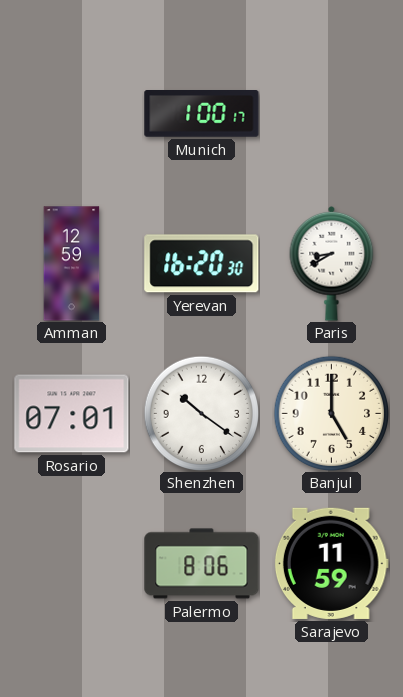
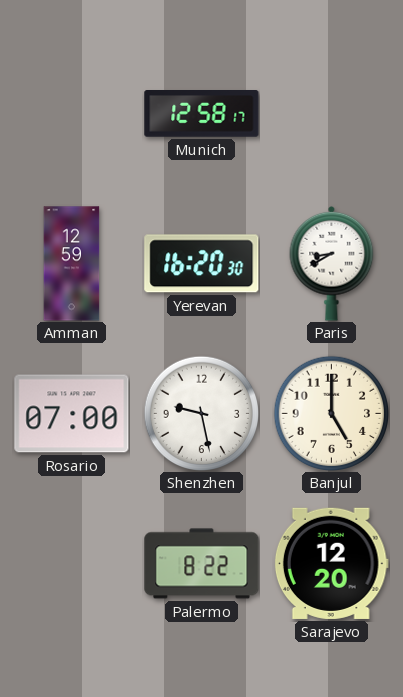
Munich: 1:00 -> 12:58 (202, 114)
Rosario: 07:01 -> 07:00 (72, 414)
Shenzhen: 10:21 -> 9:28 (201, 413)
Palermo: 8:06 -> 8:22 (202, 564)
Sarajevo: 11:59 -> 12:20 (331, 563)
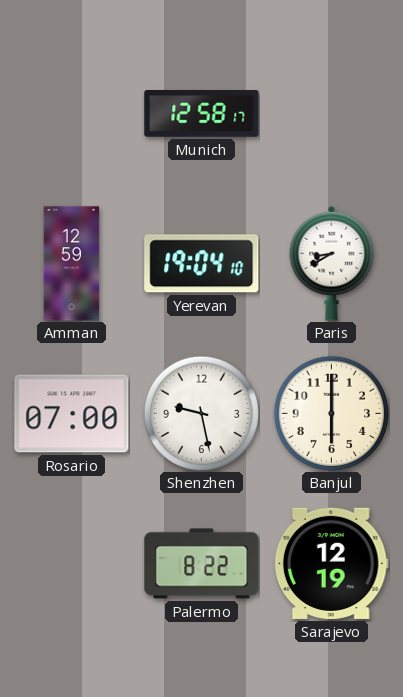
Yerevan: 16:20 -> 19:04 (202, 264)
Banjul: 5:00 -> 6:00 (331, 413)
Sarajevo: 12:20 -> 12:19 (331, 563)
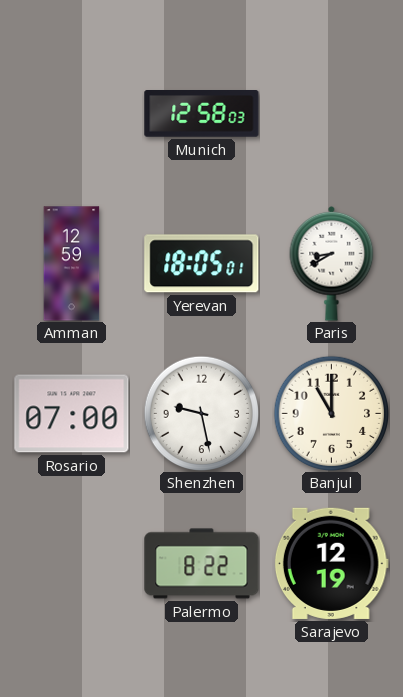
Munich: 12:58:17 -> 12:58:03 (202, 114)
Yerevan: 19:04 -> 18:05 (202, 264)
Banjul: 6:00 -> 11:00 (331, 413)
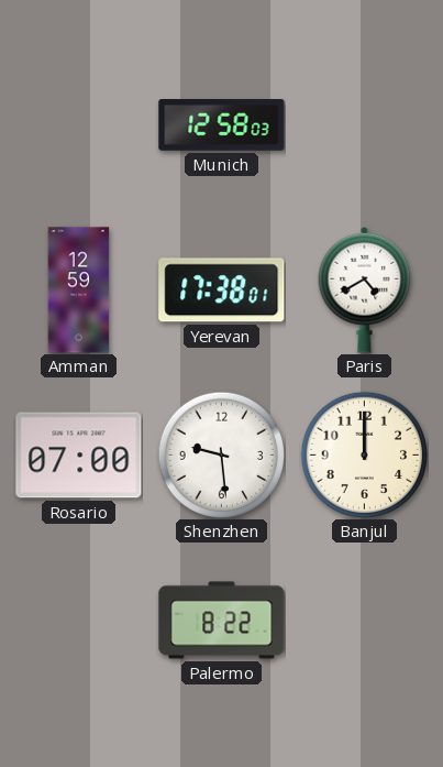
Yerevan: 18:05 -> 17:38 (222, 291)
Paris: 8:40 -> 4:40 (365, 289)
Shenzhen: 9:28 -> 9:29 (221, 454)
Banjul: 11:00 -> 12:00 (364, 454)
Sarajevo: 12:19 -> none (331, 563)
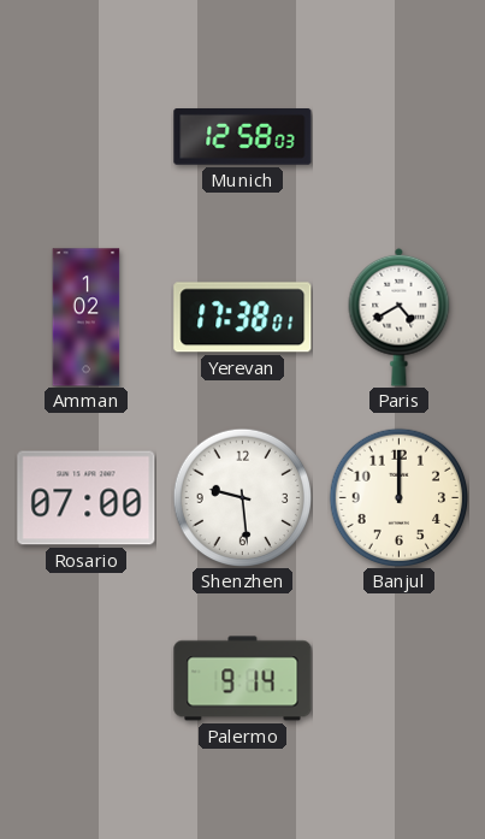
Amman: 12:59 -> 1:02 (87, 318)
Palermo: 8:22 -> 9:14 (243, 679)
